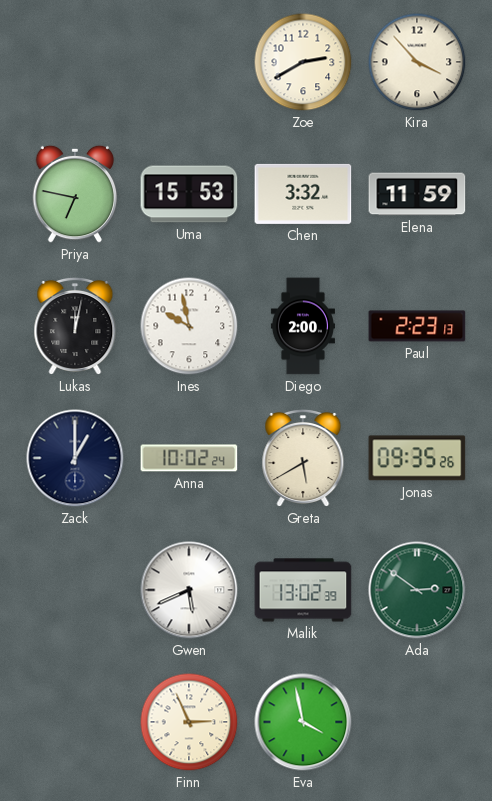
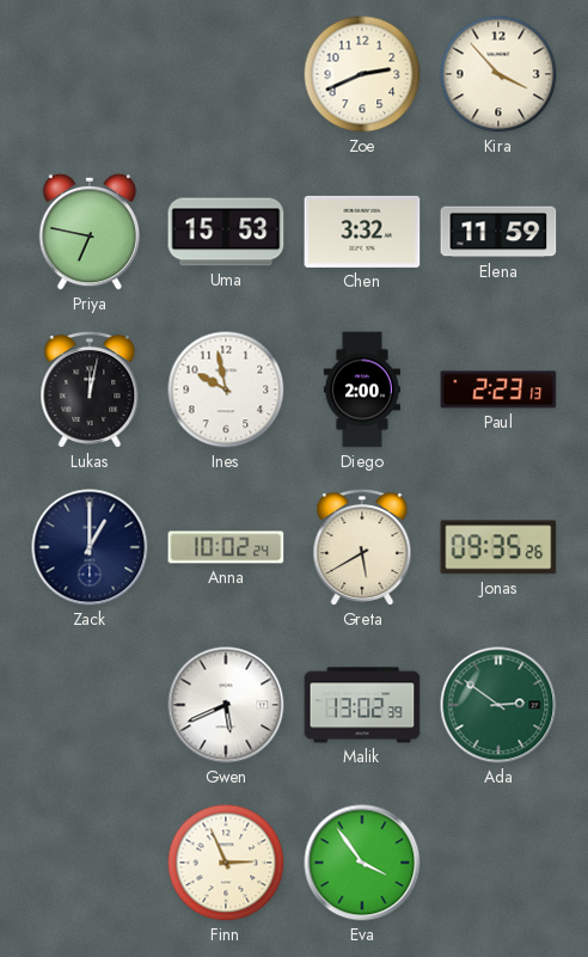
Zoe: 2:40 -> 2:41 (362, 74)
Eva: 3:58 -> 3:54 (362, 863)
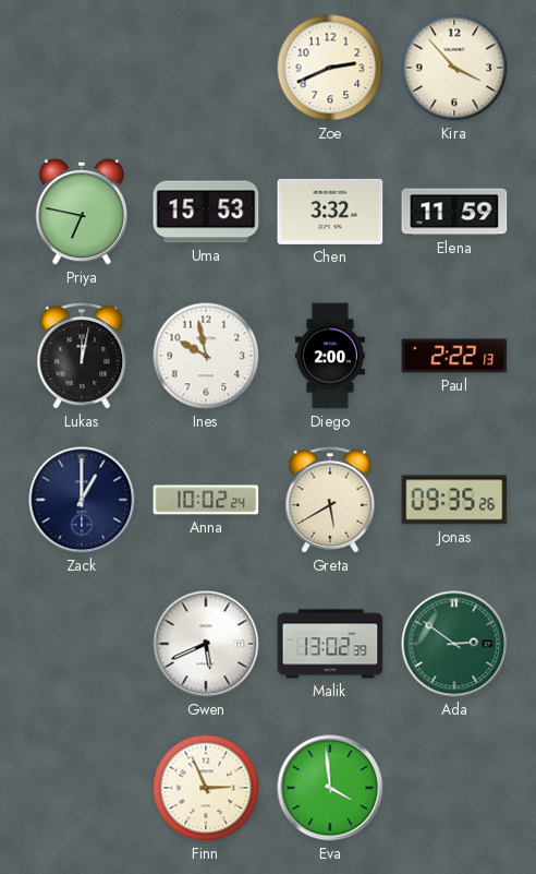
Paul: 2:23 -> 2:22 (454, 356)
Eva: 3:54 -> 3:59 (330, 788)
